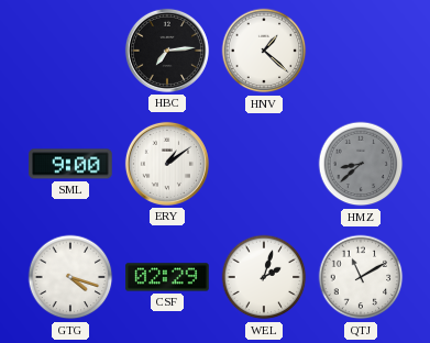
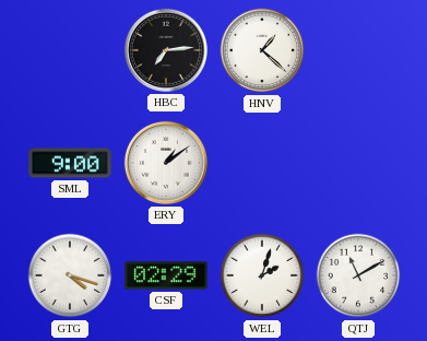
HMZ: 8:38 -> none (361, 164)
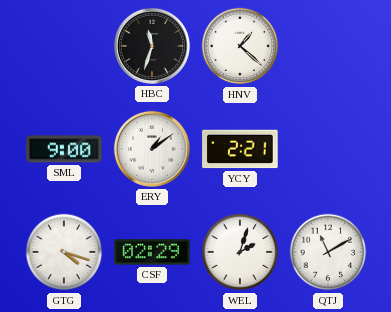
HBC: 7:14 -> 11:33 (152, 46)
YCY: none -> 2:21 (240, 149)
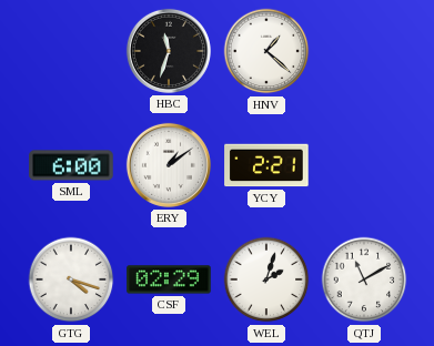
SML: 9:00 -> 6:00 (71, 165)
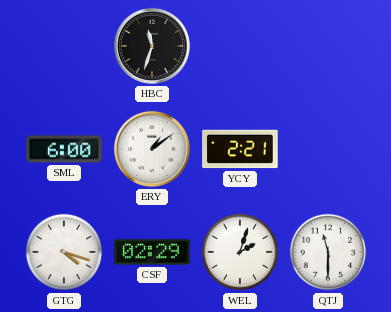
HNV: 1:22 -> none (266, 51)
QTJ: 11:10 -> 11:30 (328, 252)
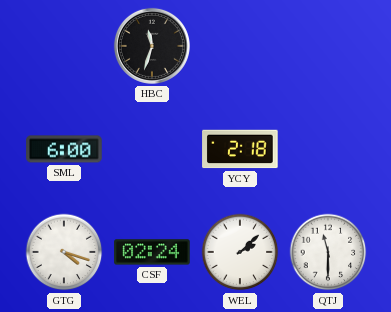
ERY: 1:09 -> none (152, 149)
YCY: 2:21 -> 2:18 (240, 149)
CSF: 02:29 -> 02:24 (152, 252)
WEL: 2:03 -> 2:08 (240, 252)
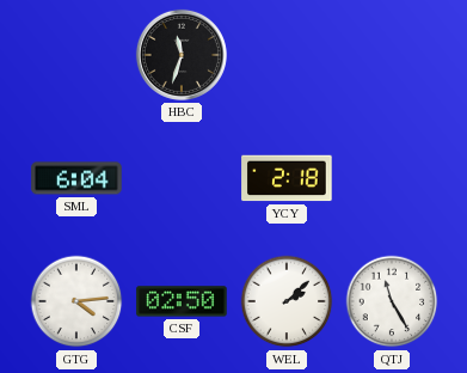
SML: 6:00 -> 6:04 (76, 178)
GTG: 4:18 -> 4:14 (76, 301)
CSF: 02:24 -> 02:50 (182, 301)
QTJ: 11:30 -> 11:25 (392, 301)
